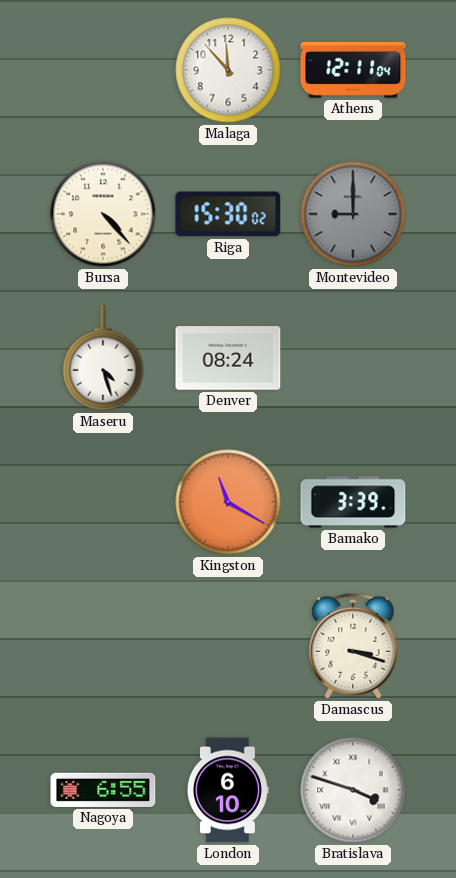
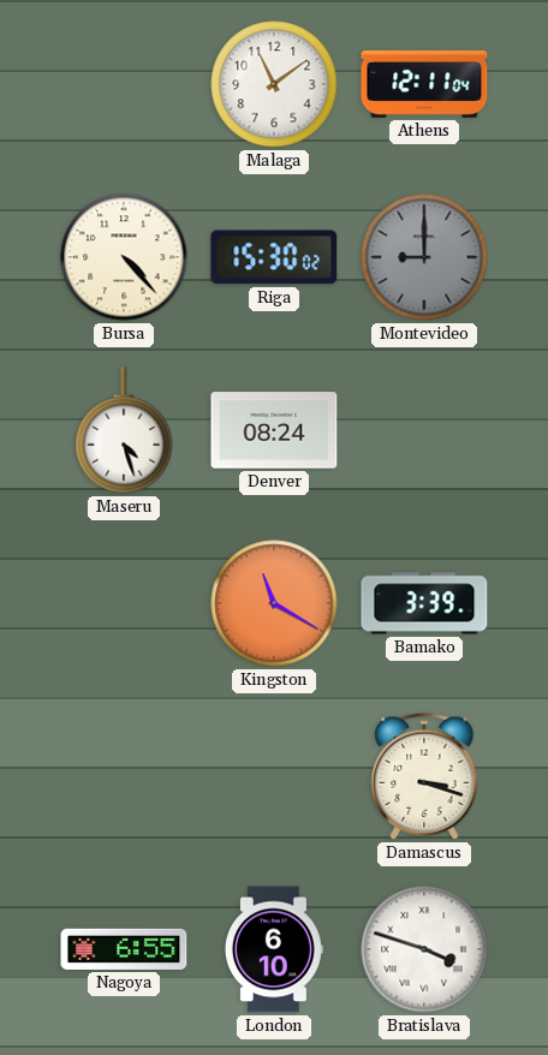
Malaga: 11:53 -> 11:09 (274, 84)
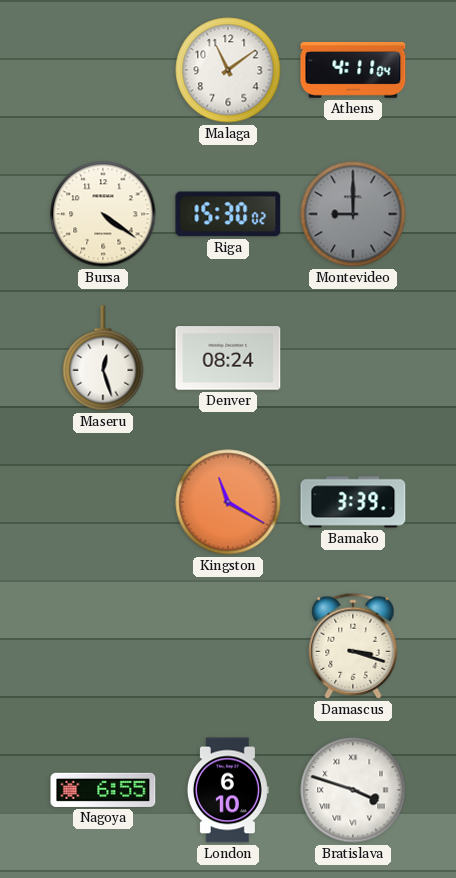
Athens: 12:11 -> 4:11 (353, 70)
Bursa: 4:23 -> 4:21 (103, 214)
Maseru: 4:27 -> 12:27 (103, 358)
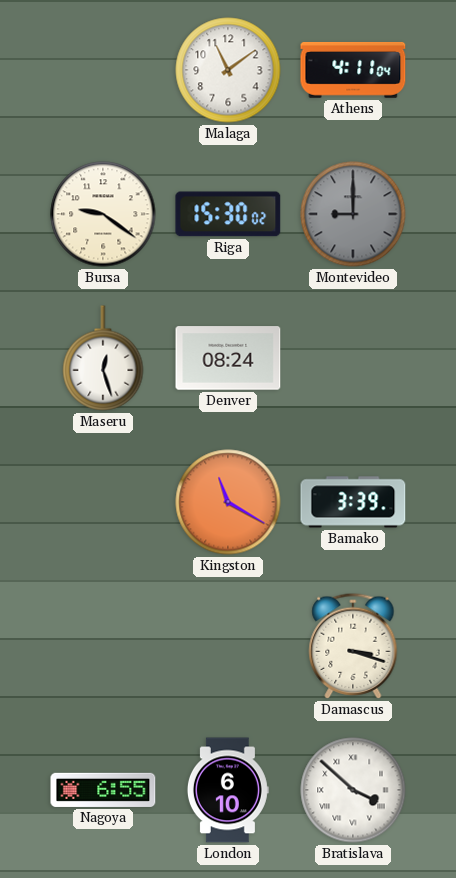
Bursa: 4:21 -> 9:21 (103, 214)
Bratislava: 3:48 -> 3:52 (353, 790)
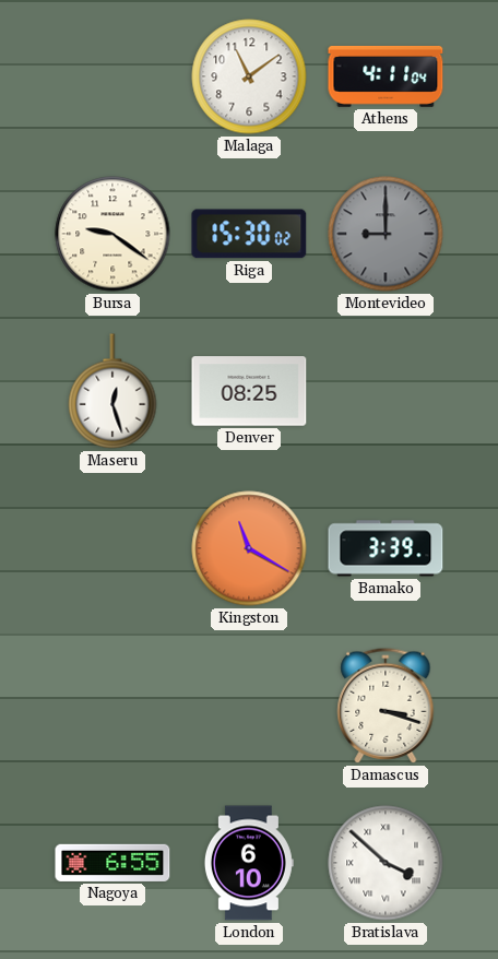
Denver: 08:24 -> 08:25 (249, 391)
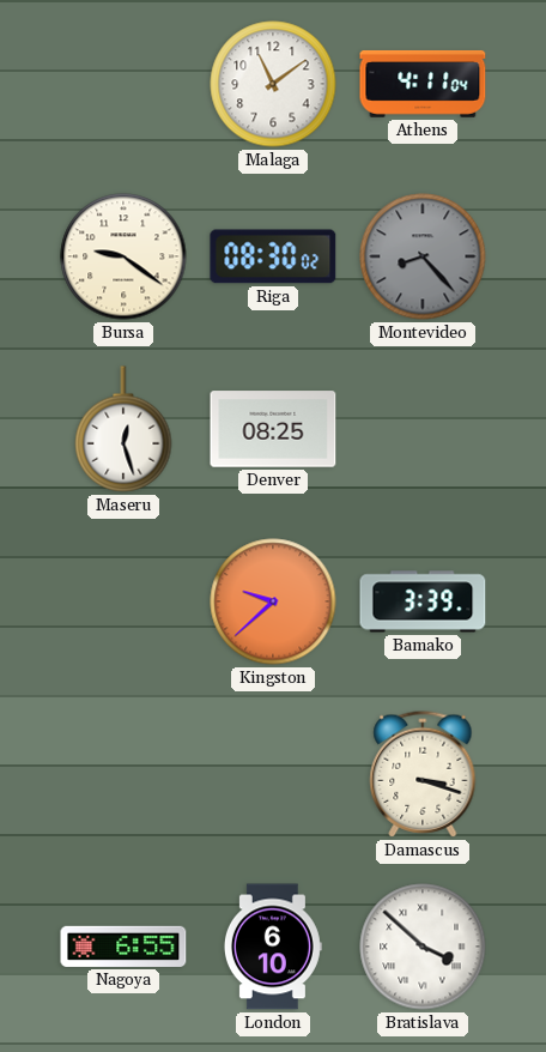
Riga: 15:30 -> 08:30 (273, 256)
Montevideo: 9:00 -> 8:23 (423, 256)
Kingston: 11:20 -> 9:38 (273, 601)
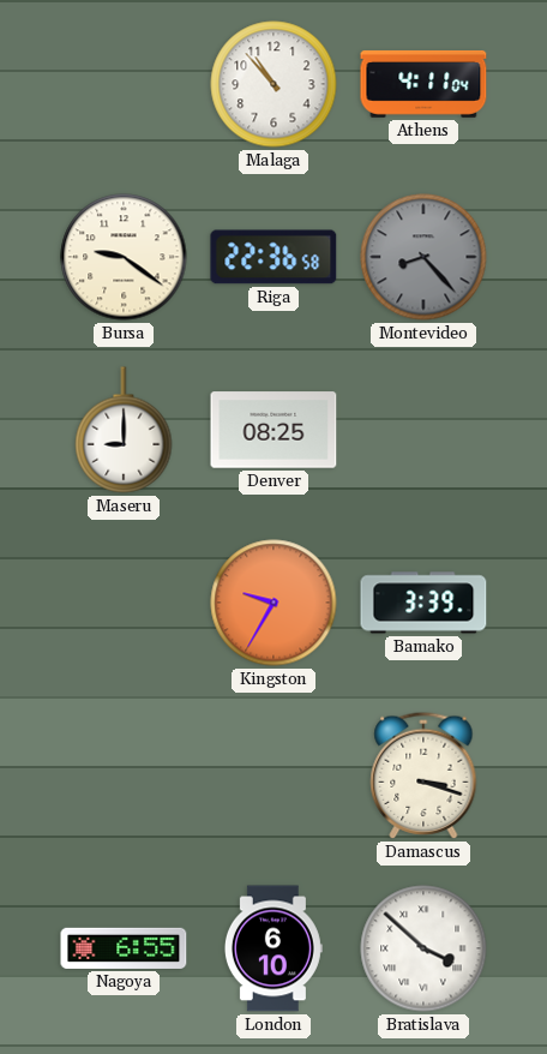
Malaga: 11:09 -> 10:53 (273, 84)
Riga: 08:30 -> 22:36 (273, 257)
Maseru: 12:27 -> 9:00 (124, 430)
Kingston: 9:38 -> 9:35 (273, 603)
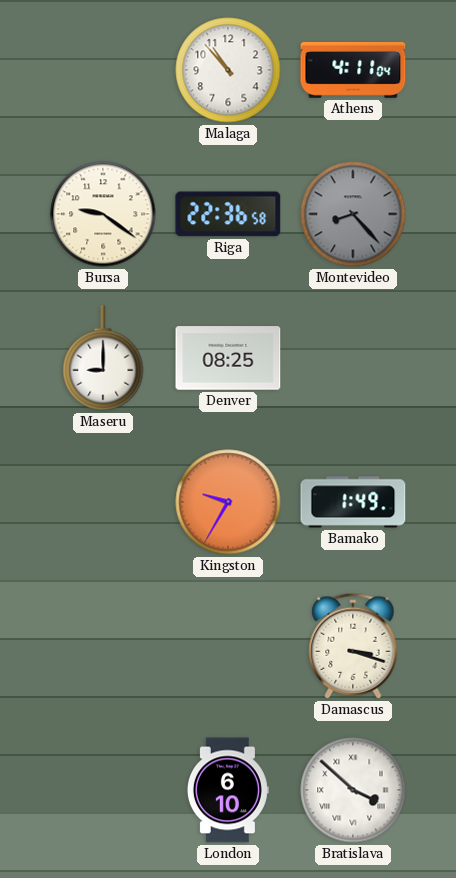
Bamako: 3:39 -> 1:49 (353, 502)
Nagoya: 6:55 -> none (124, 948)
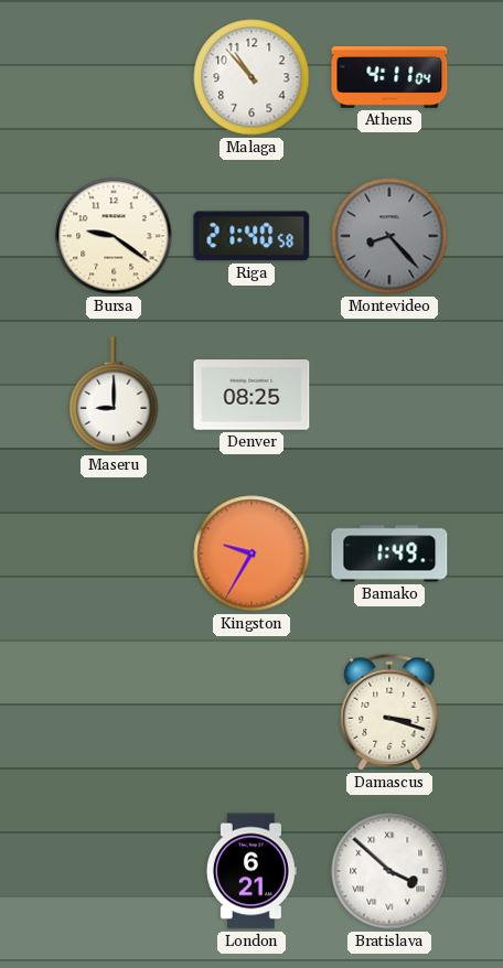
Riga: 22:36 -> 21:40 (251, 236)
London: 6:10 -> 6:21 (251, 871)
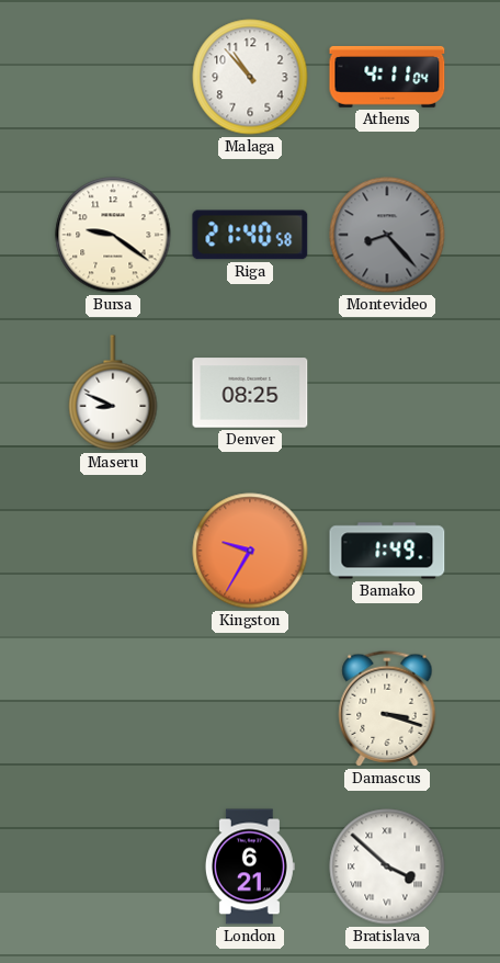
Maseru: 9:00 -> 8:49 (113, 393)
